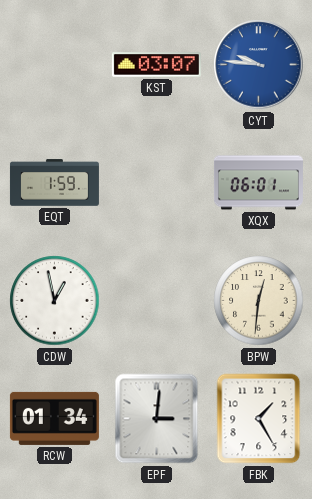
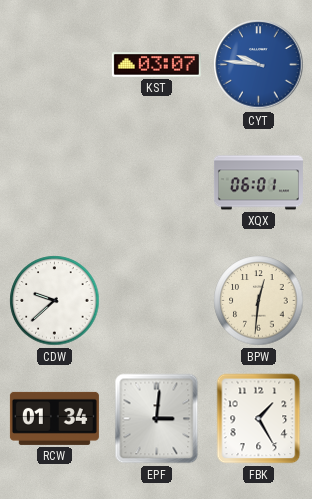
EQT: 1:59 -> none (54, 183)
CDW: 12:58 -> 9:38 (55, 301)
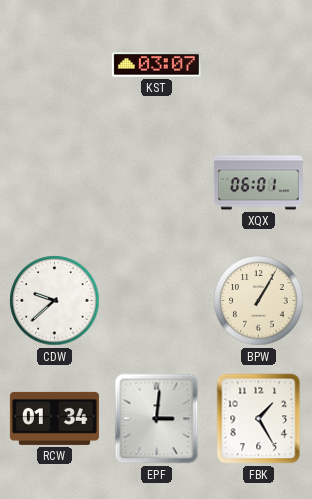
CYT: 9:46 -> none (259, 65)
BPW: 12:31 -> 1:05 (259, 301)
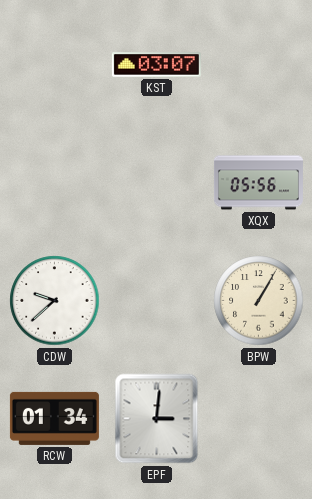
XQX: 06:01 -> 05:56 (258, 183)
FBK: 1:25 -> none (259, 419)
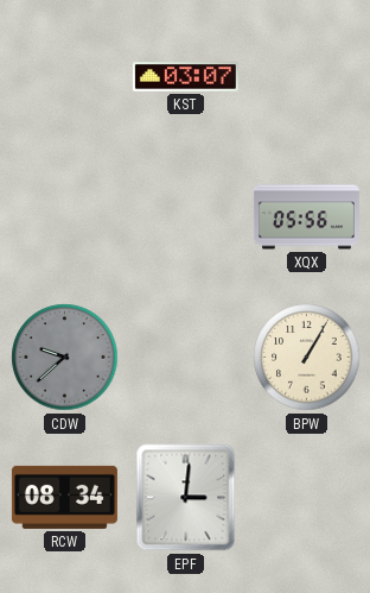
CDW dial: white -> grey (65, 358)
RCW: 01:34 -> 08:34 (64, 497)
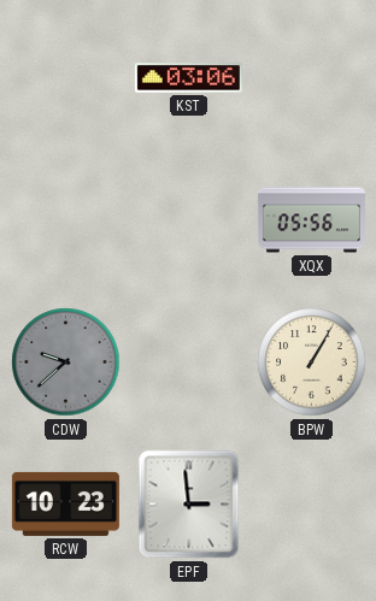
KST: 03:07 -> 03:06 (188, 78)
RCW: 08:34 -> 10:23 (65, 503)
EPF: 3:01 -> 2:59 (189, 505)
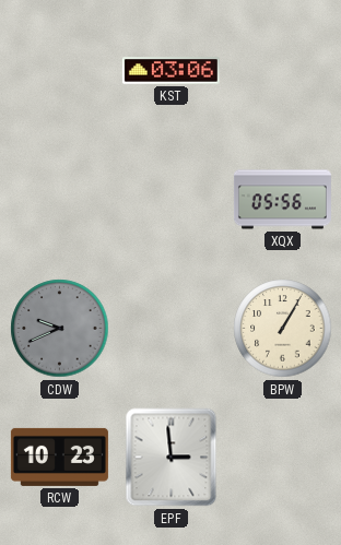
CDW: 9:38 -> 9:41 (60, 329)
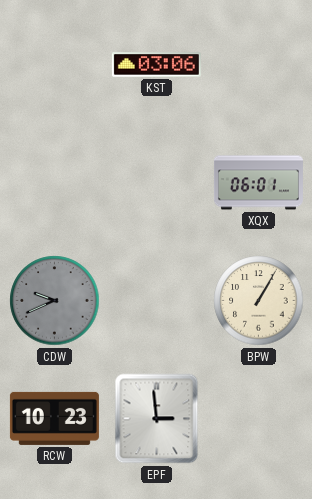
XQX: 05:56 -> 06:01 (258, 183)
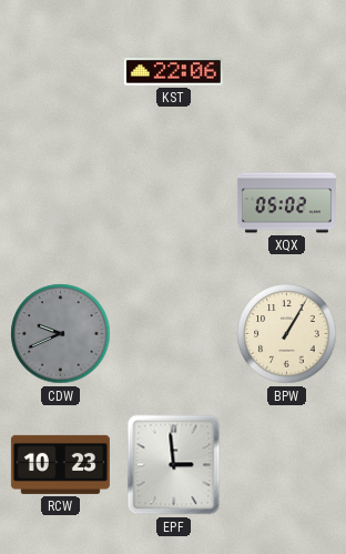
KST: 03:06 -> 22:06 (173, 72)
XQX: 06:01 -> 05:02 (286, 203)
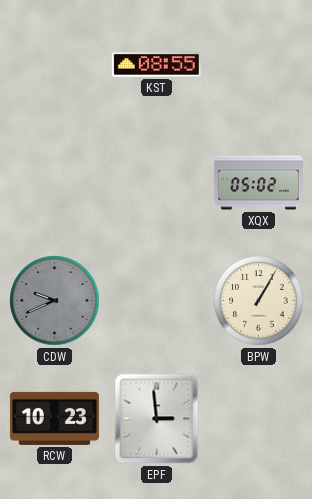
KST: 22:06 -> 08:55 (156, 65)
